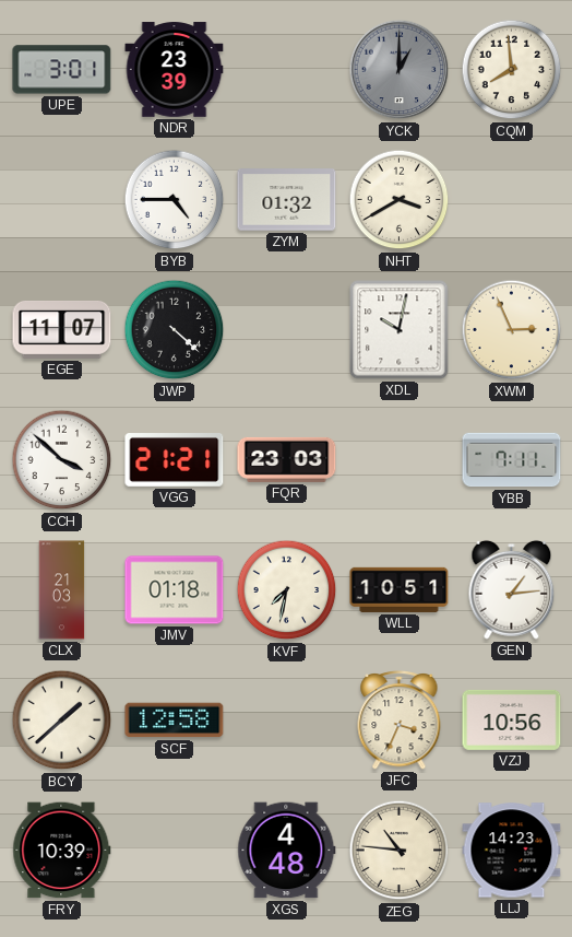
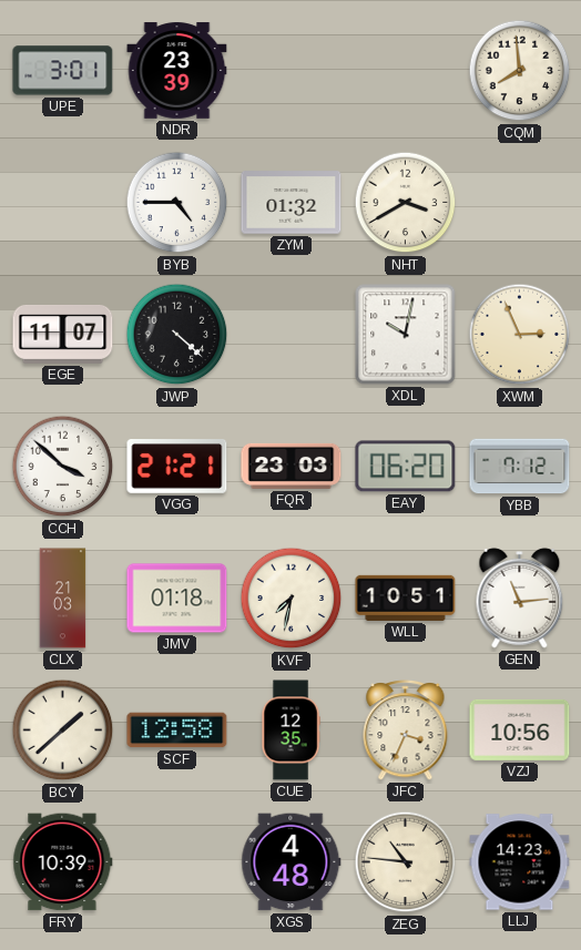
YCK: 1:00 -> none (400, 70)
EAY: none -> 06:20 (406, 467)
YBB: 7:11 -> 7:12 (520, 467)
GEN: 1:14 -> 11:14 (520, 597)
CUE: none -> 12:35 (290, 731)
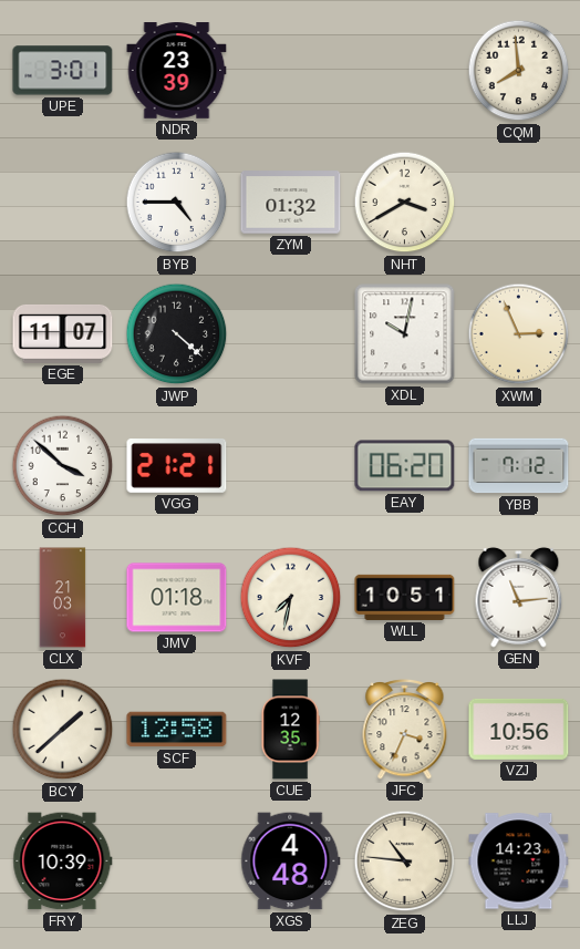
FQR: 23:03 -> none (292, 466)
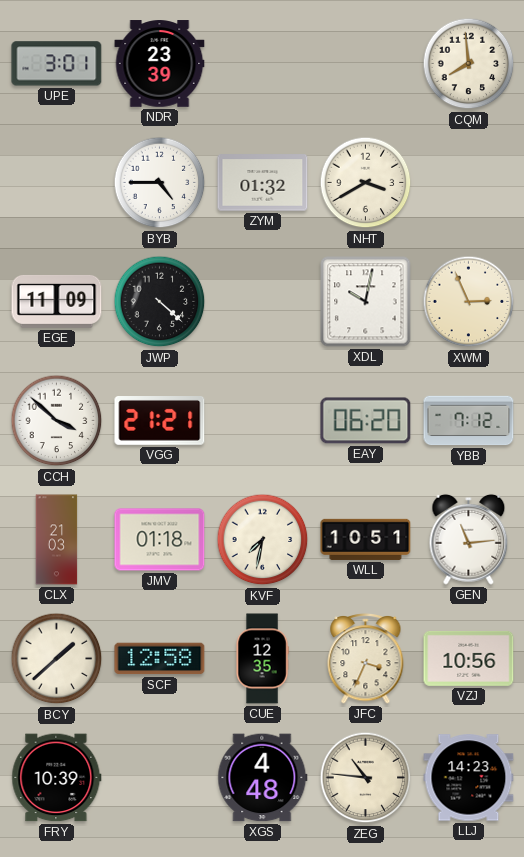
EGE: 11:07 -> 11:09 (57, 301)
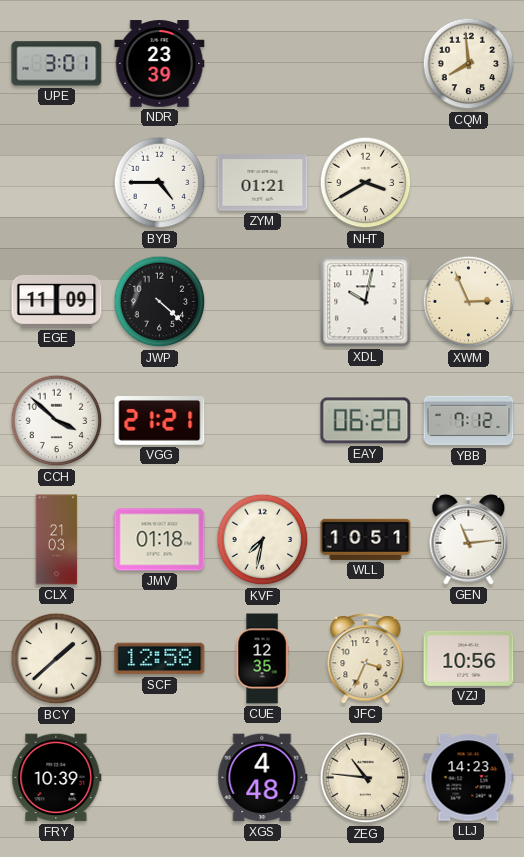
ZYM: 01:32 -> 01:21 (263, 183)
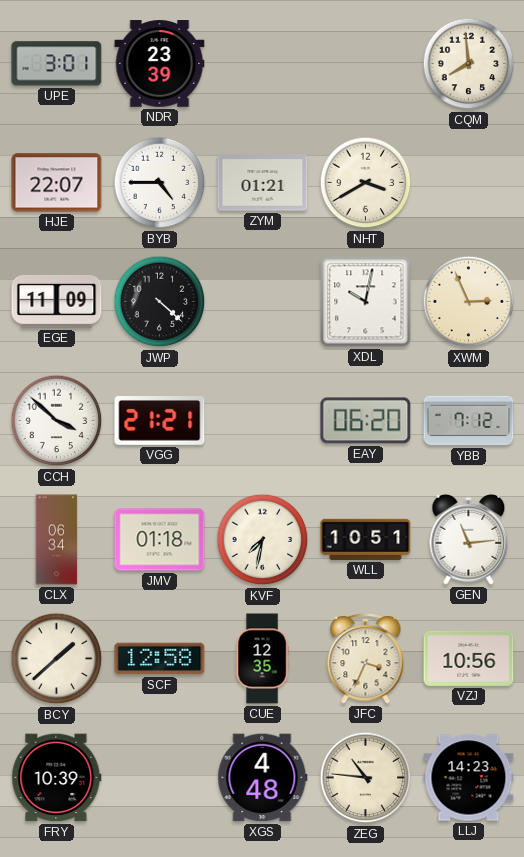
HJE: none -> 22:07 (57, 183)
CLX: 21:03 -> 06:34 (57, 540)
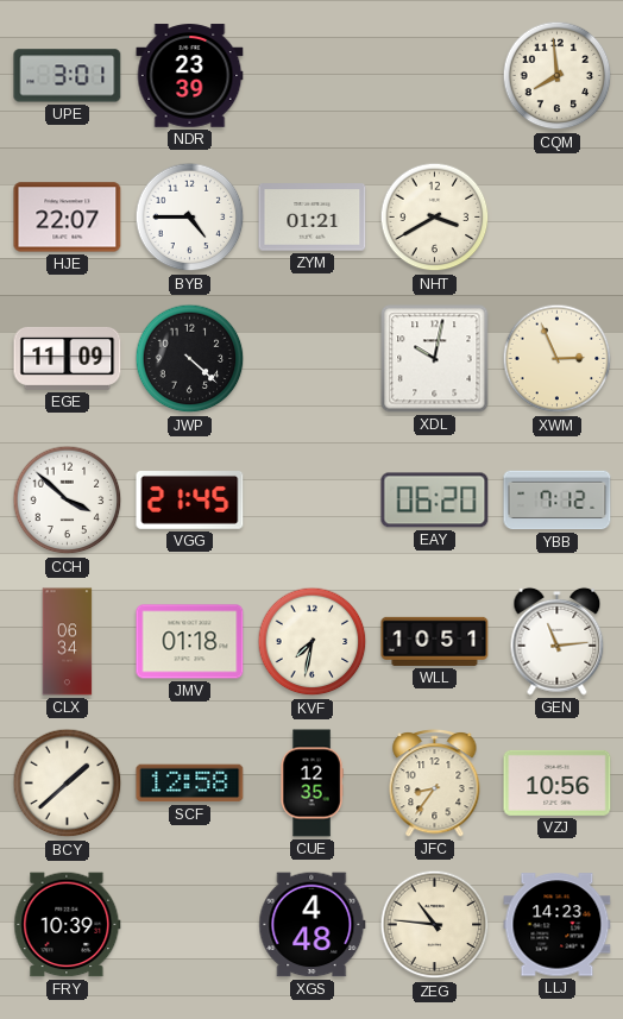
VGG: 21:21 -> 21:45 (190, 501)
JFC: 3:34 -> 8:36 (435, 784)
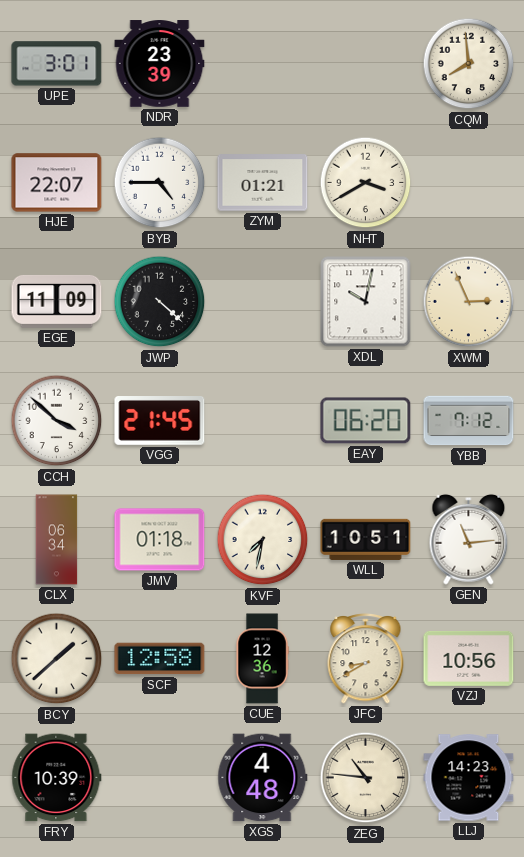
CUE: 12:35 -> 12:36 (262, 659)
JFC: 8:36 -> 8:40 (366, 659)
